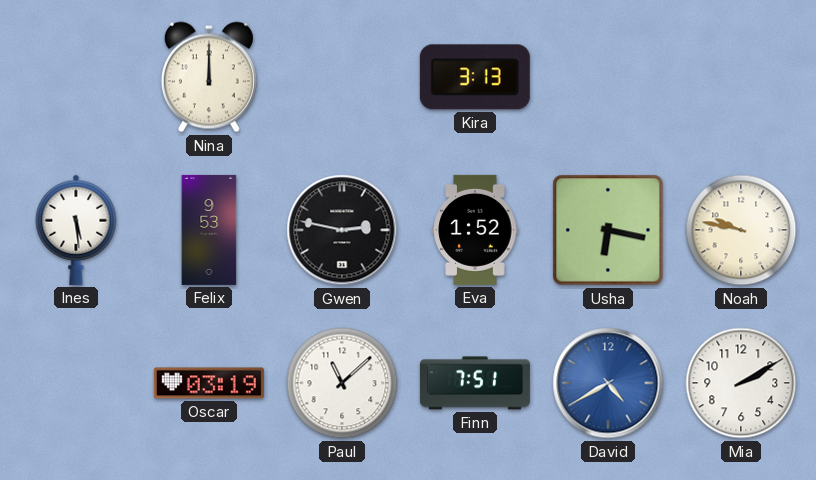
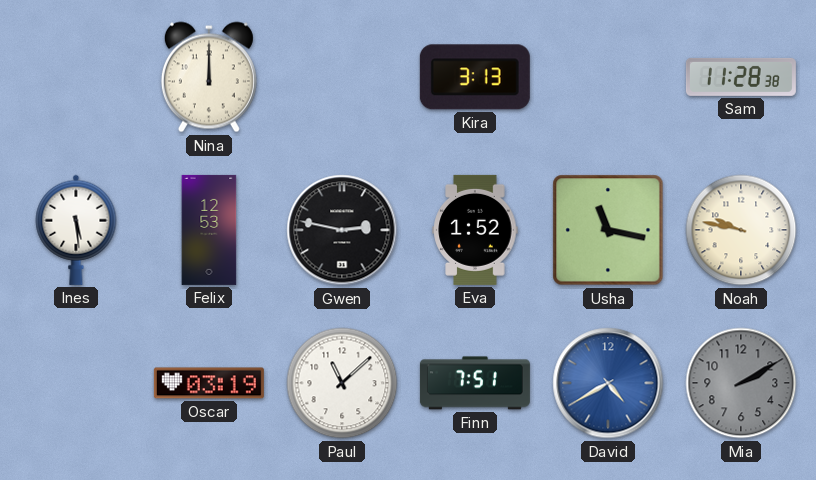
Sam: none -> 11:28 (741, 77)
Felix: 9:53 -> 12:53 (209, 230)
Usha: 6:17 -> 11:17 (608, 230)
Mia dial: white -> grey (741, 383)
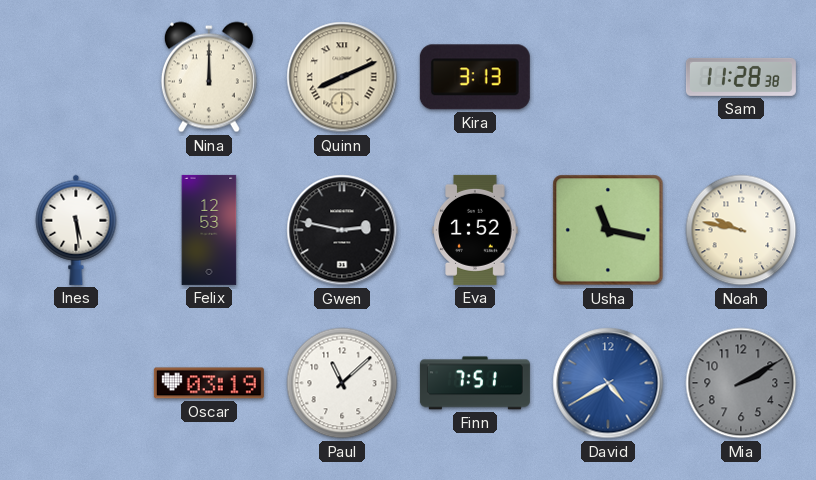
Quinn: none -> 8:11 (342, 77)
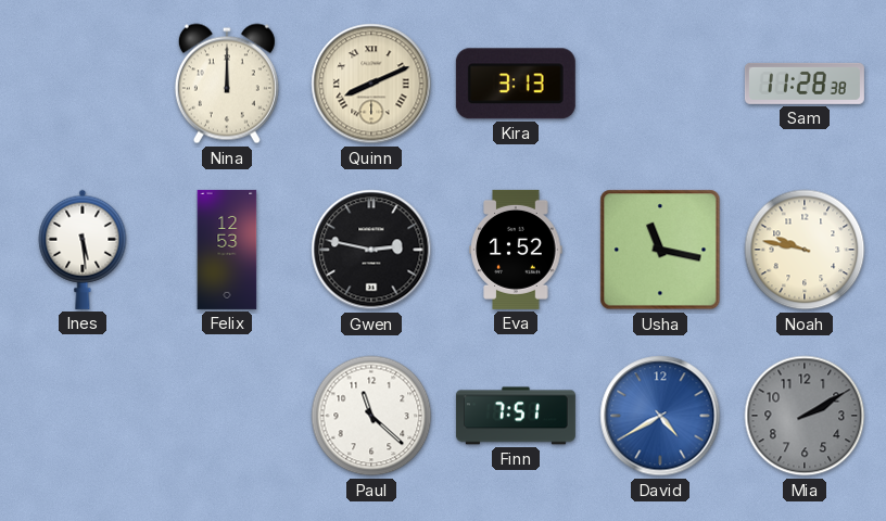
Oscar: 03:19 -> none (209, 383)
Paul: 11:08 -> 11:22 (371, 416)
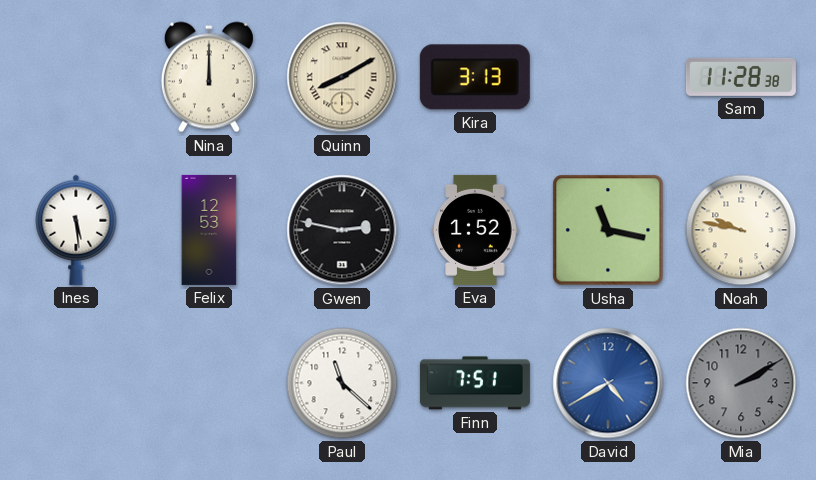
Quinn: 8:11 -> 8:10 (342, 77)
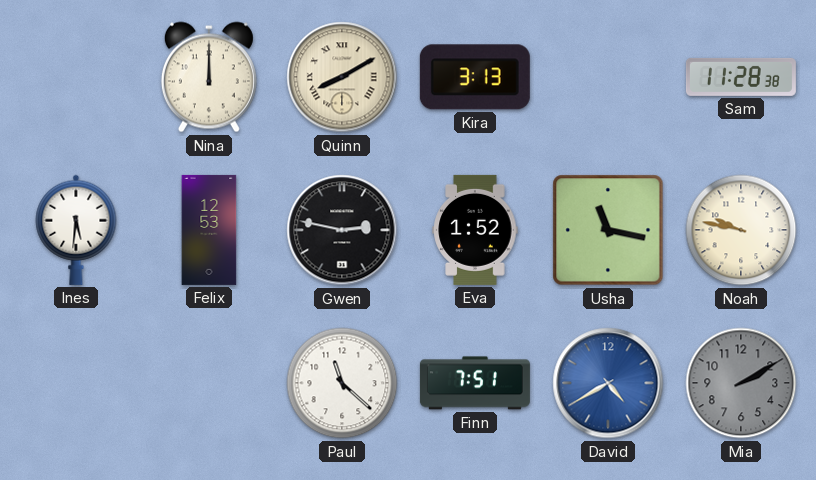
Ines: 5:29 -> 5:31 (76, 230)
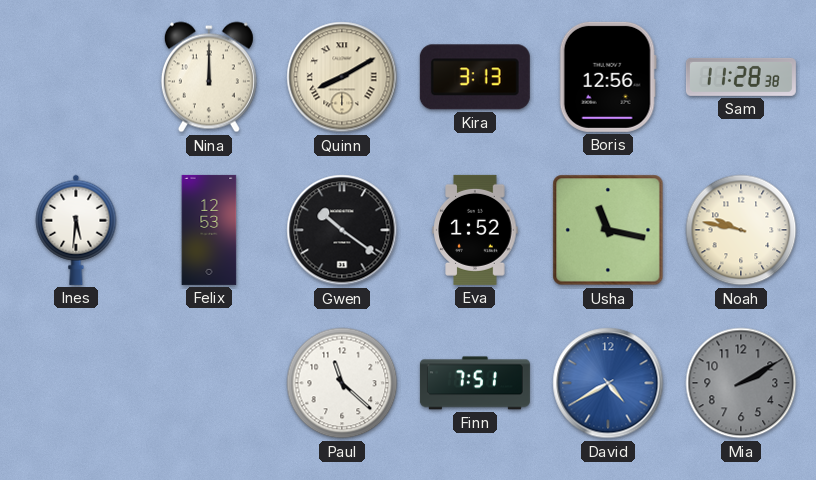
Boris: none -> 12:56 (608, 77)
Gwen: 2:47 -> 10:21 (342, 230)
